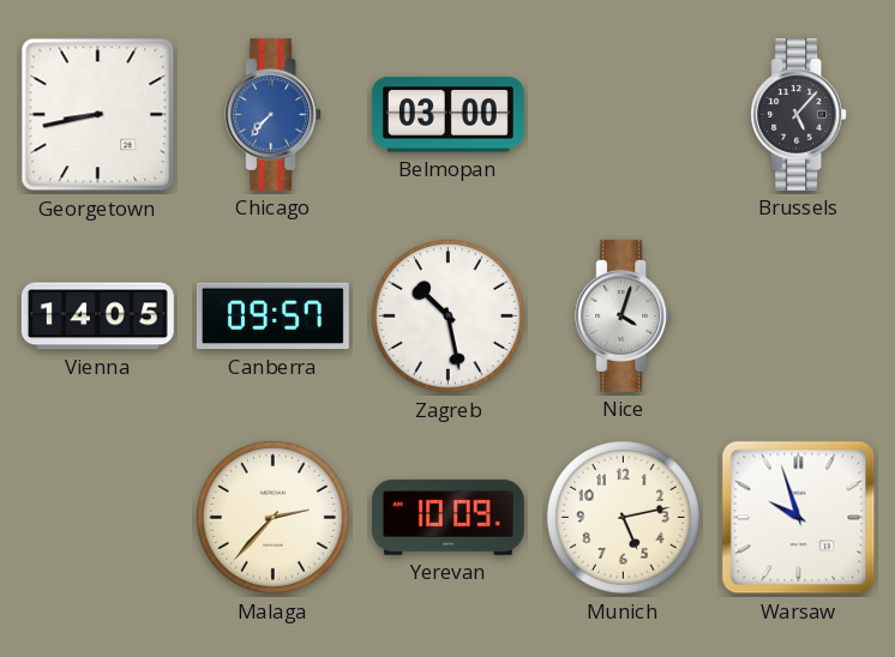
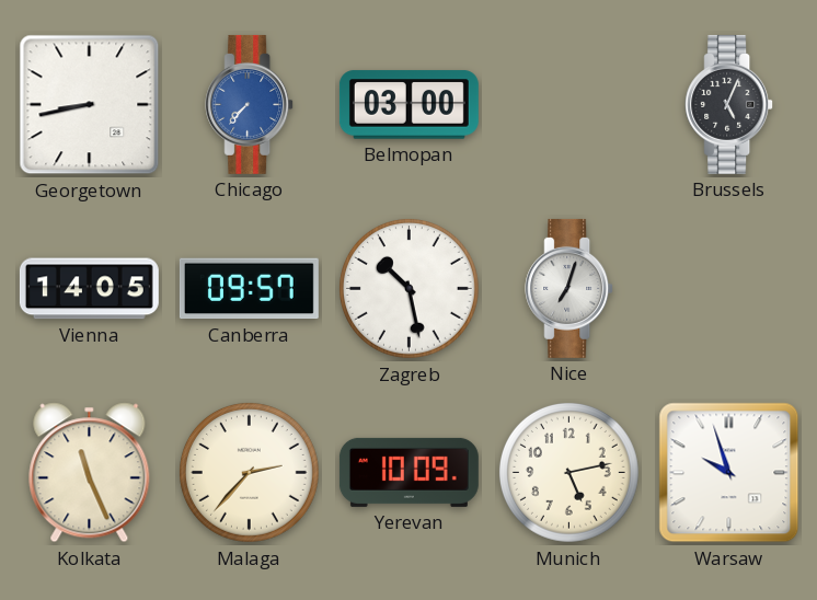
Brussels: 5:07 -> 5:04 (729, 104)
Nice: 4:03 -> 7:03 (569, 288)
Kolkata: none -> 11:26 (90, 473)
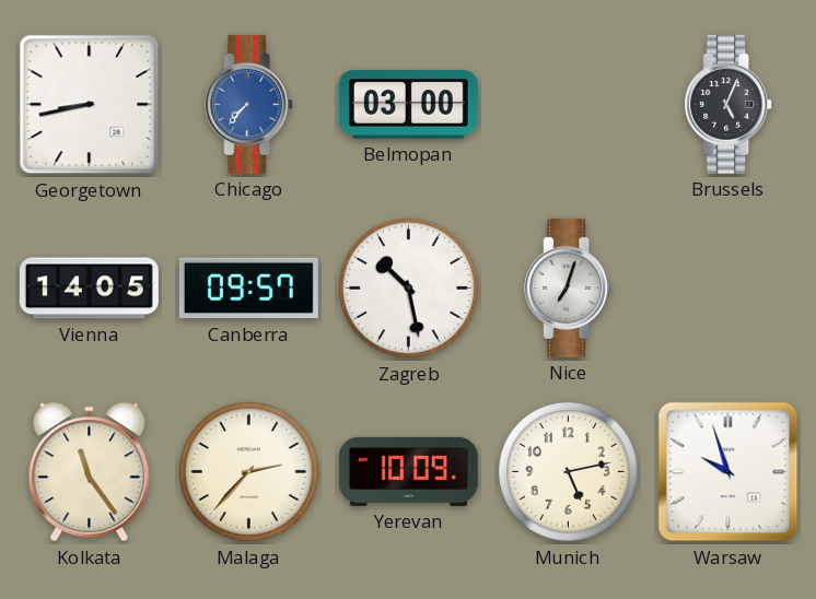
Kolkata: 11:26 -> 11:24 (90, 472)
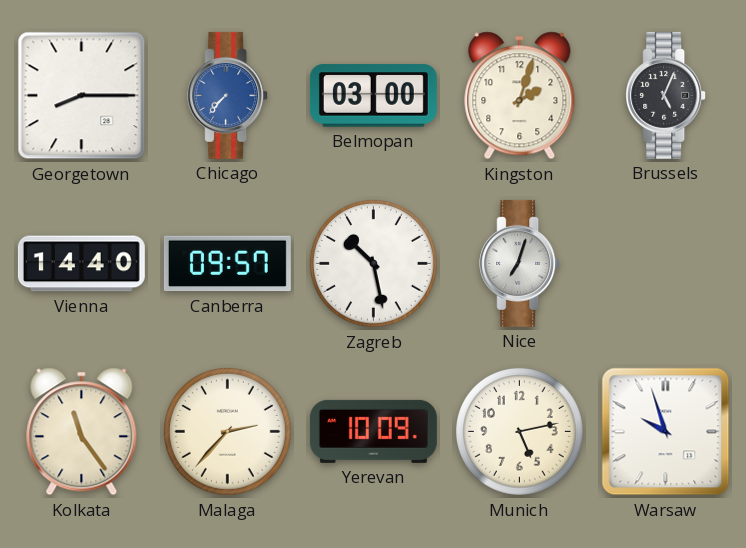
Georgetown: 8:43 -> 8:15 (82, 96)
Kingston: none -> 2:03 (520, 96)
Vienna: 14:05 -> 14:40 (81, 264)
